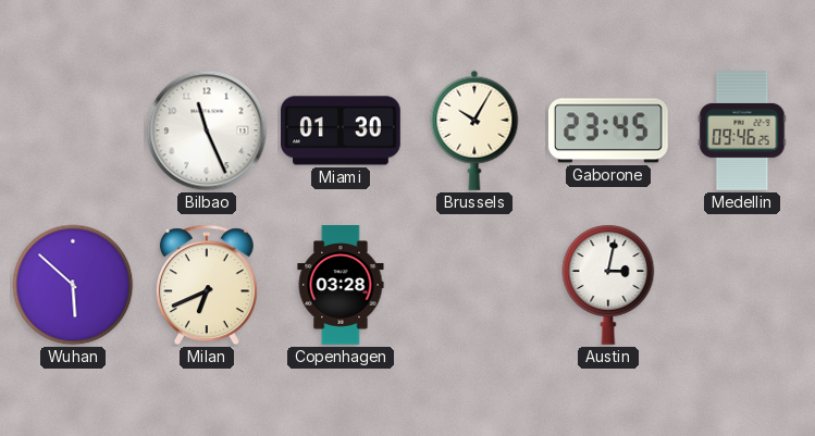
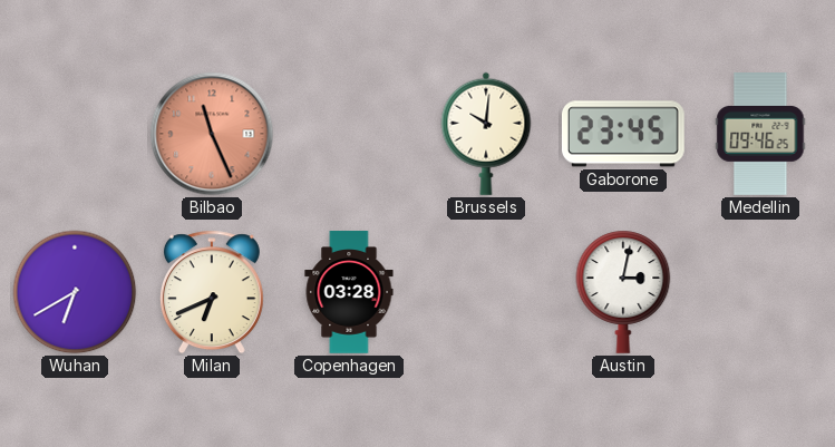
Bilbao dial: white -> salmon (212, 134)
Miami: 01:30 -> none (342, 130)
Brussels: 10:05 -> 10:01 (486, 134)
Wuhan: 5:52 -> 6:40 (75, 292)
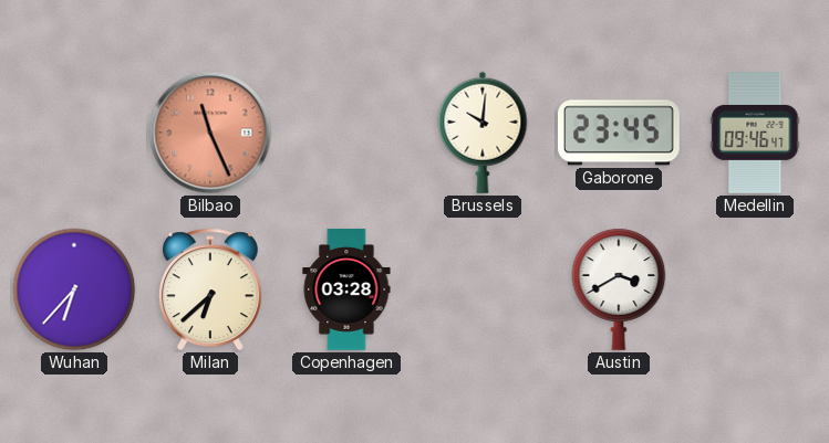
Medellin: 09:46:25 -> 09:46:47 (755, 134)
Wuhan: 6:40 -> 6:37 (74, 289)
Milan: 6:41 -> 6:38 (210, 289)
Austin: 3:02 -> 3:40 (619, 289)
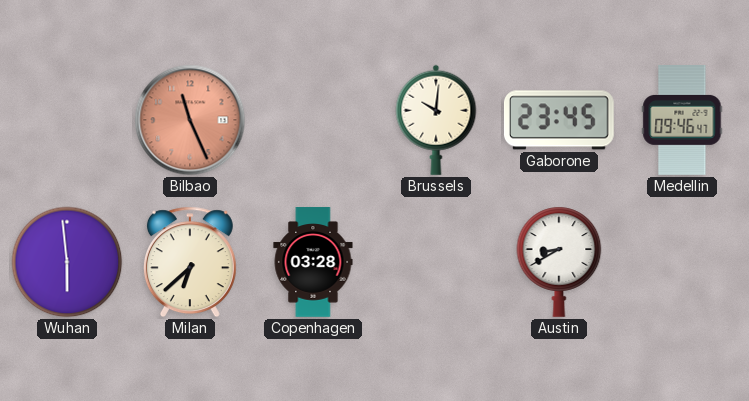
Wuhan: 6:37 -> 5:59 (67, 262)
Austin: 3:40 -> 8:40 (559, 262)
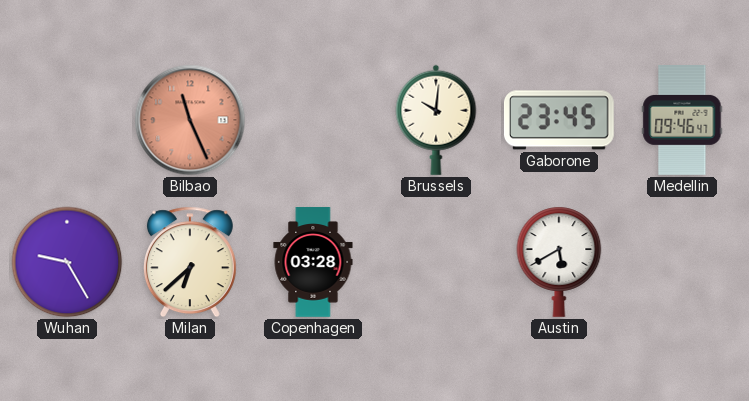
Wuhan: 5:59 -> 9:25 (67, 262)
Austin: 8:40 -> 5:40 (559, 262)
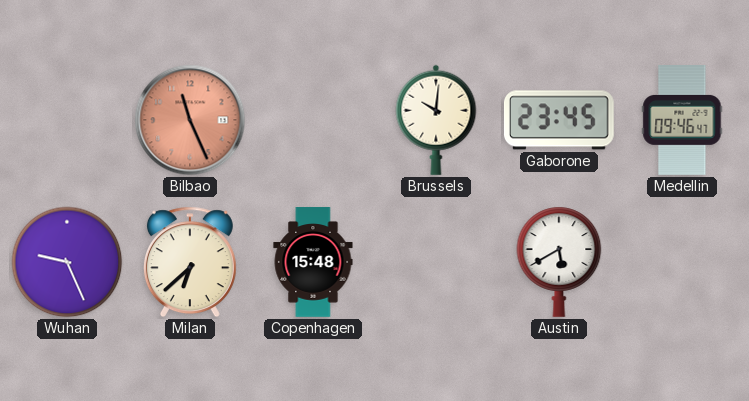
Wuhan: 9:25 -> 9:26 (67, 262)
Copenhagen: 03:28 -> 15:48 (313, 262)
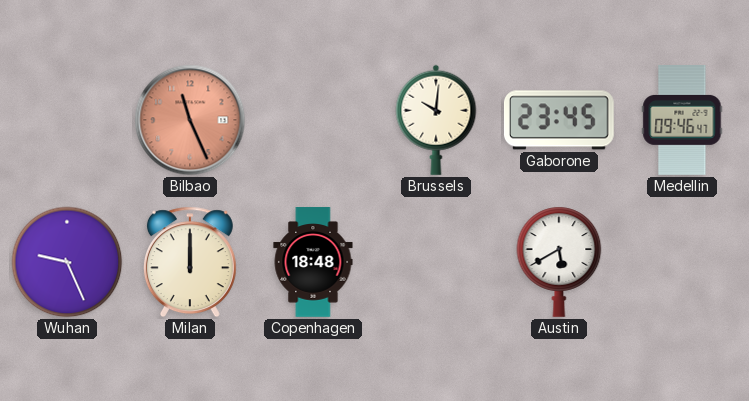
Milan: 6:38 -> 12:00 (190, 262)
Copenhagen: 15:48 -> 18:48 (313, 262)
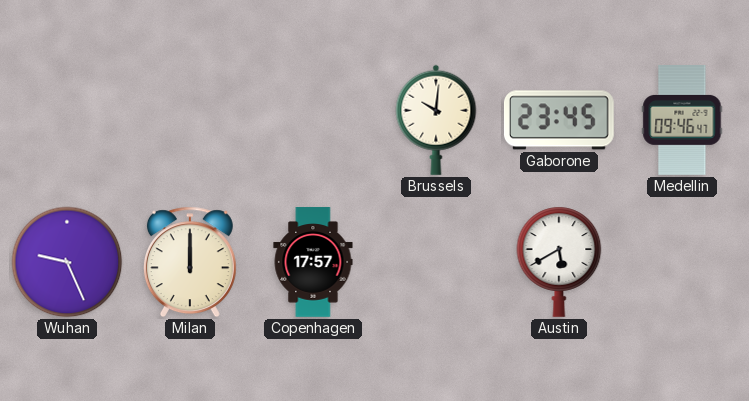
Bilbao: 11:26 -> none (190, 120)
Copenhagen: 18:48 -> 17:57 (313, 262)
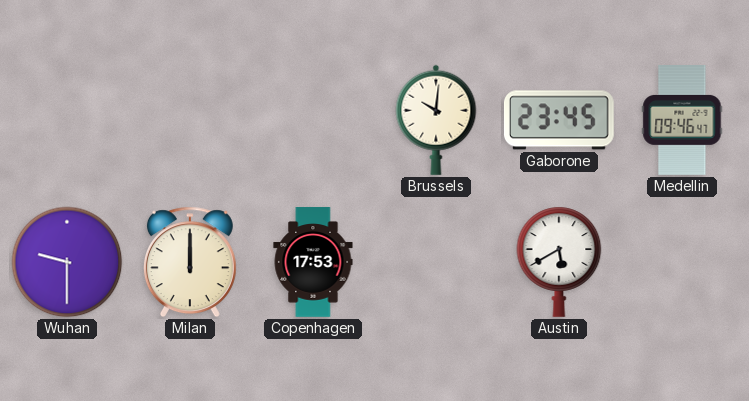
Wuhan: 9:26 -> 9:30 (67, 262)
Copenhagen: 17:57 -> 17:53 (313, 262)
